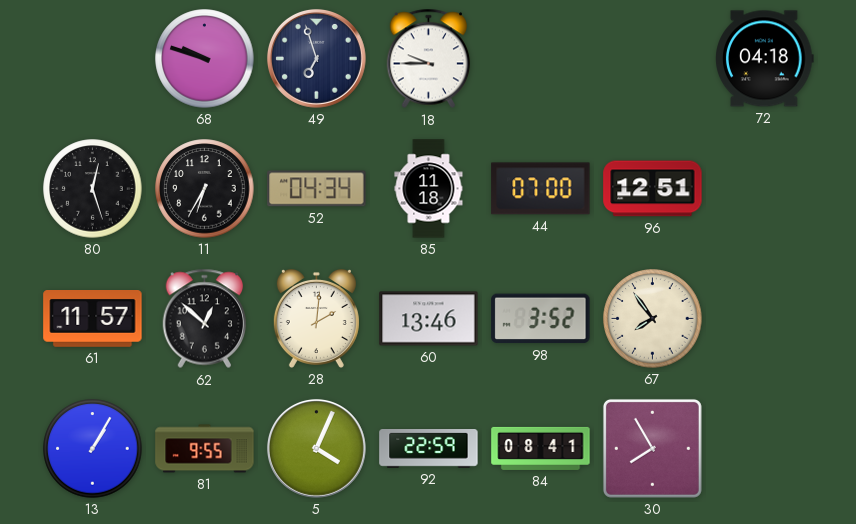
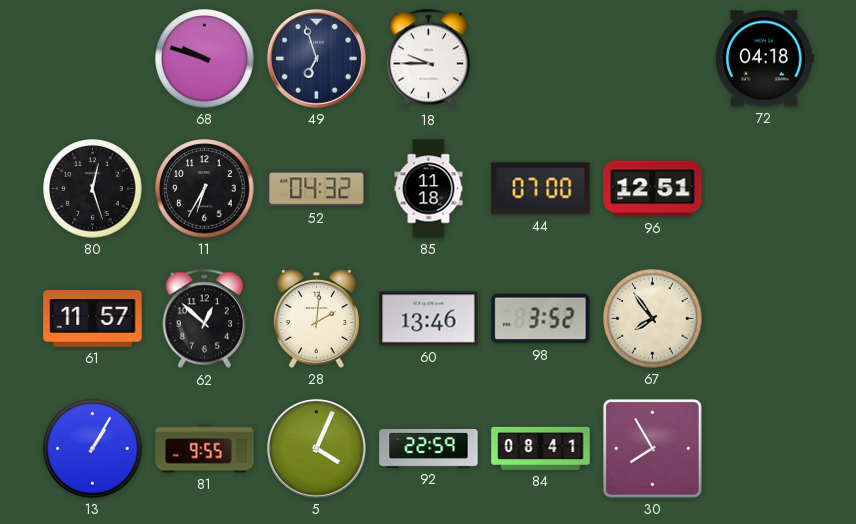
52: 04:34 -> 04:32 (317, 189)
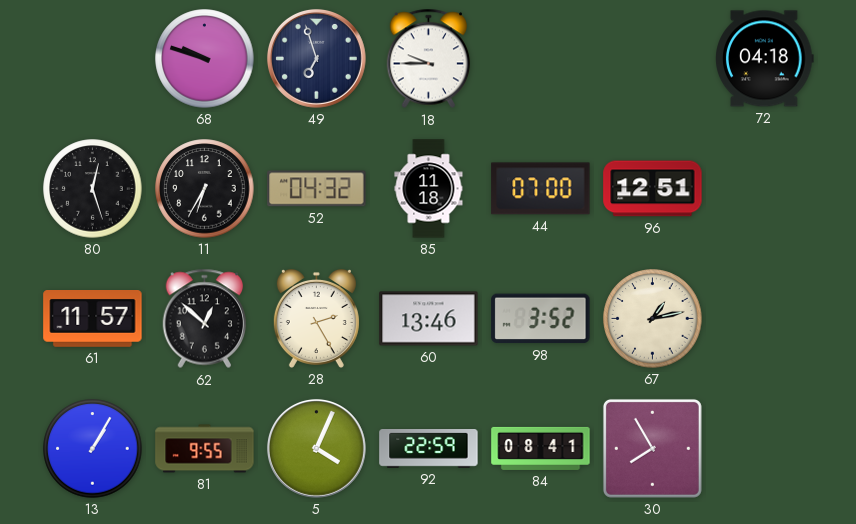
28: 2:01 -> 2:25 (316, 318)
67: 7:54 -> 1:13 (653, 319)
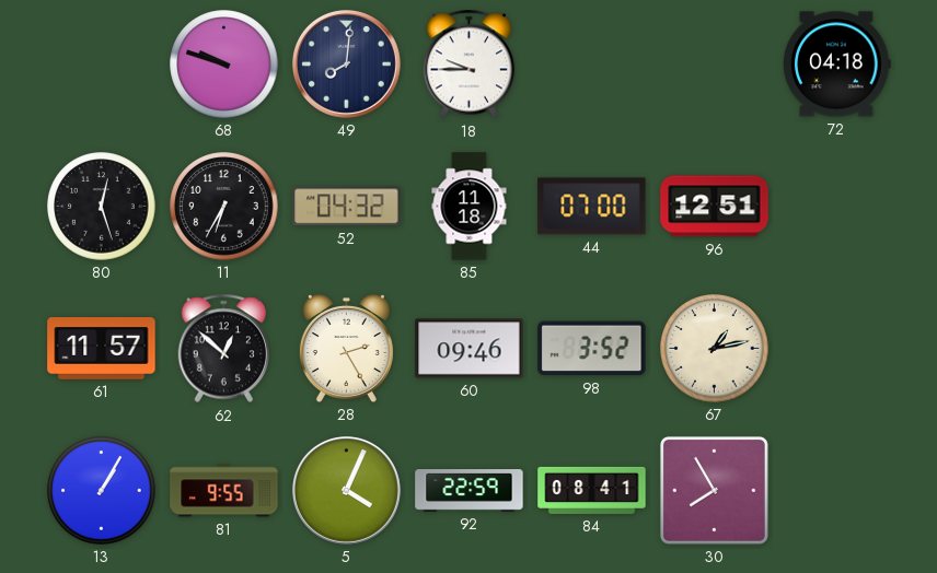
49: 6:57 -> 8:01 (346, 63)
60: 13:46 -> 09:46 (470, 349)
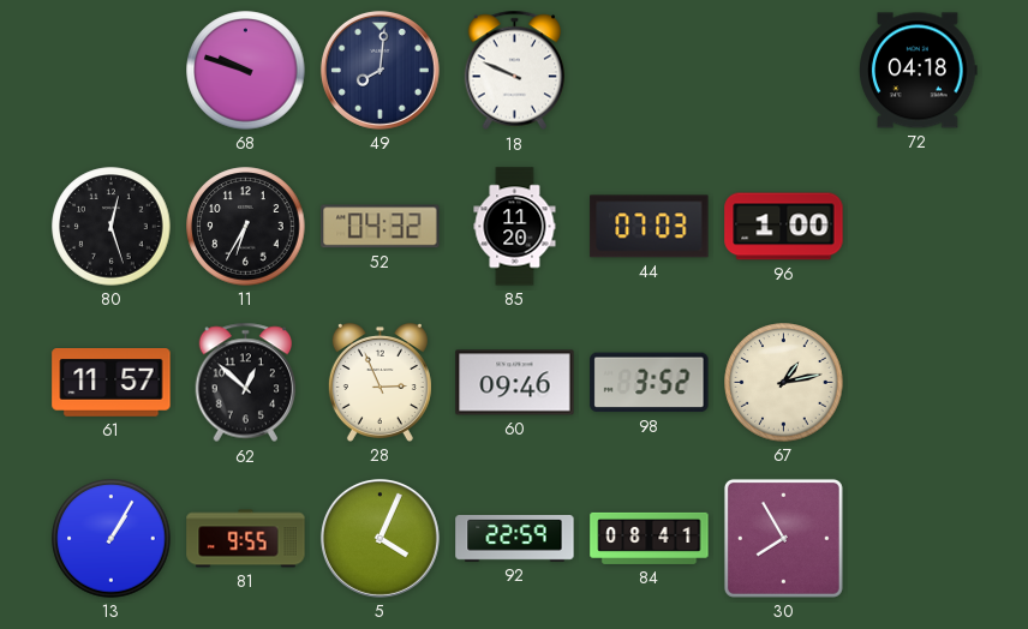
18: 9:45 -> 9:49 (515, 71)
85: 11:18 -> 11:20 (515, 227)
44: 07:00 -> 07:03 (650, 227)
96: 12:51 -> 1:00 (784, 227)
28: 2:25 -> 2:56 (379, 382)
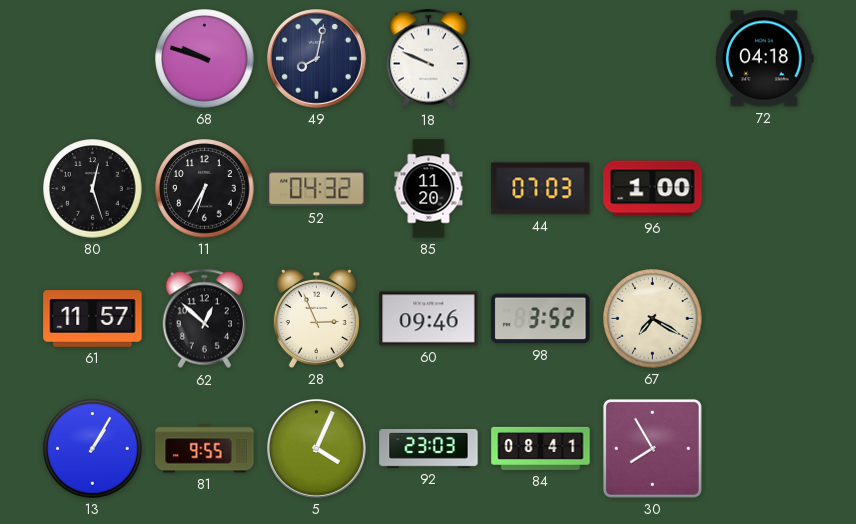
49: 8:01 -> 8:02 (316, 58)
67: 1:13 -> 7:20 (653, 319)
92: 22:59 -> 23:03 (429, 449)
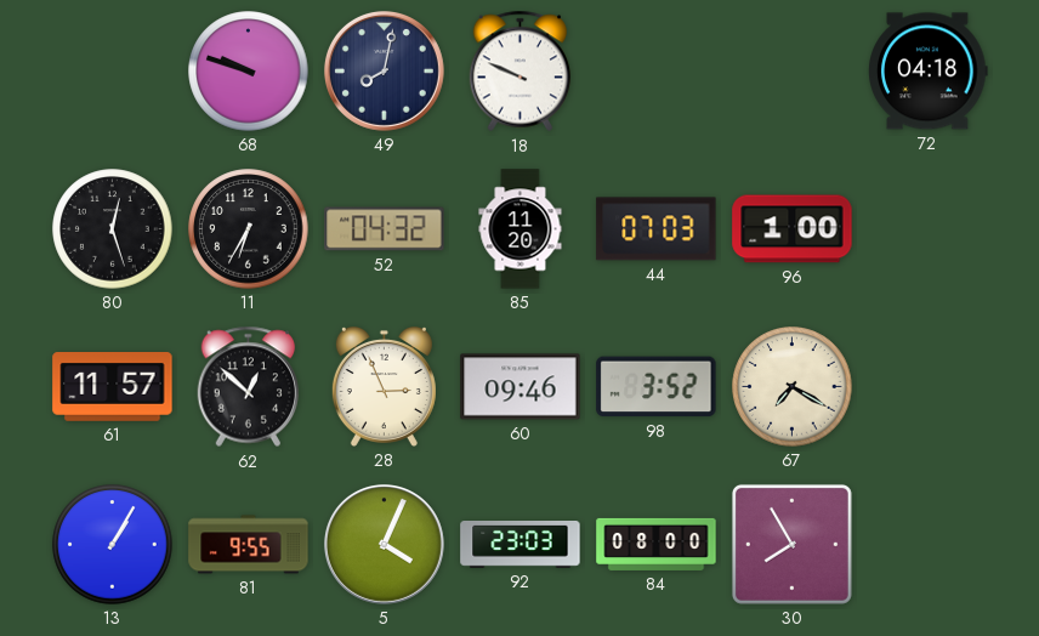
84: 08:41 -> 08:00 (657, 544)
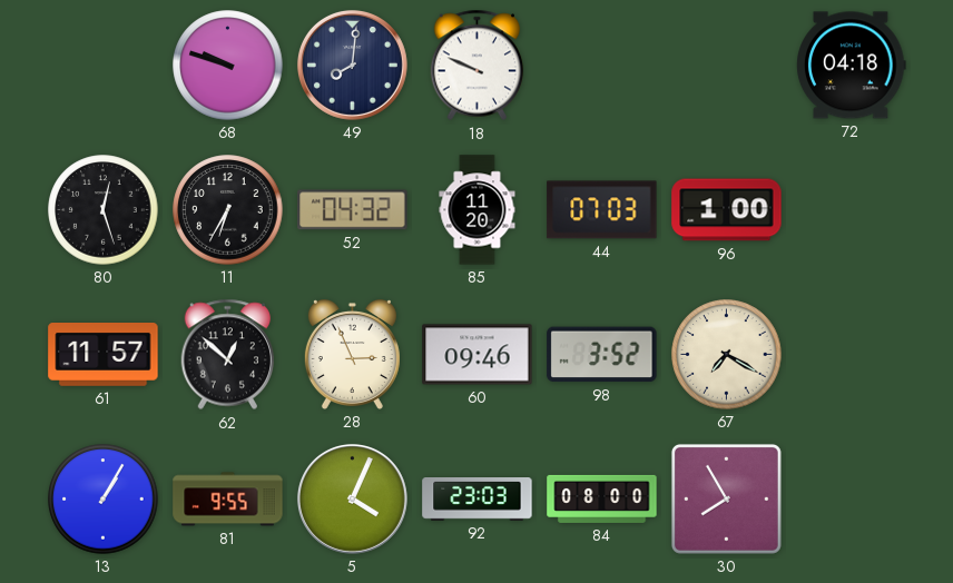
49: 8:02 -> 8:01 (352, 65)
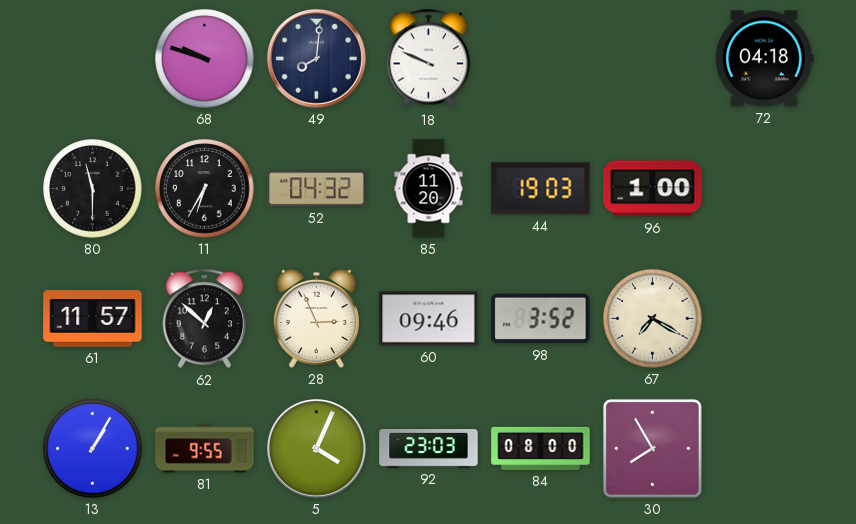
80: 12:27 -> 11:30 (93, 189)
44: 07:03 -> 19:03 (541, 189)
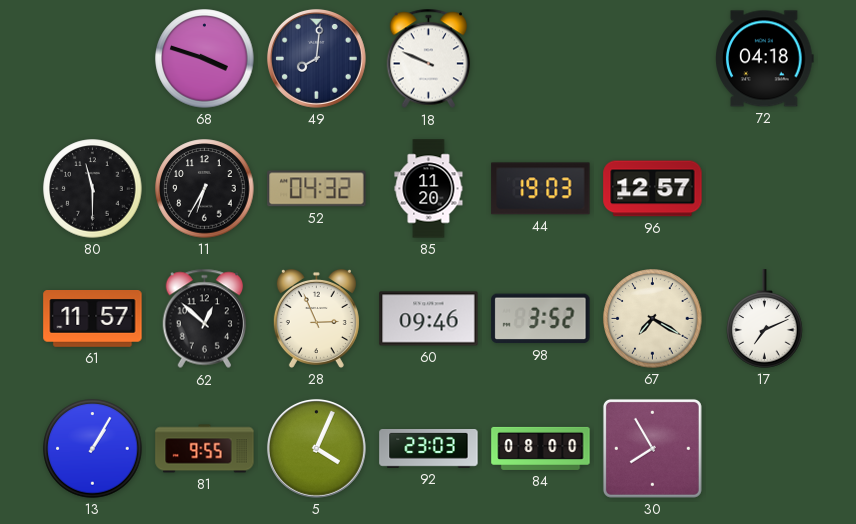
68: 9:48 -> 3:48 (205, 59)
96: 1:00 -> 12:57 (653, 189)
17: none -> 7:11 (765, 319)
